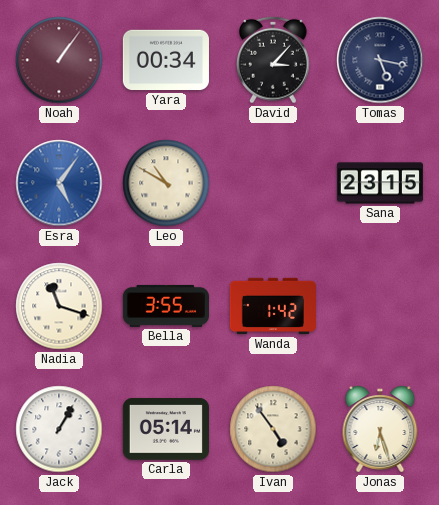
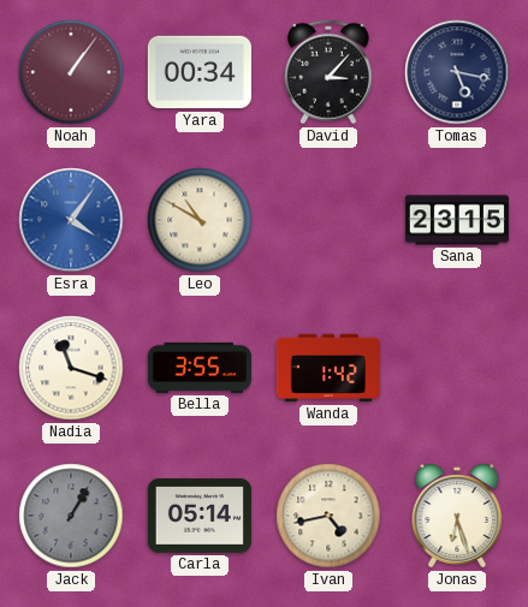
Esra: 5:06 -> 4:06 (71, 220)
Jack dial: white -> grey (71, 516)
Ivan: 4:54 -> 4:43 (328, 516)
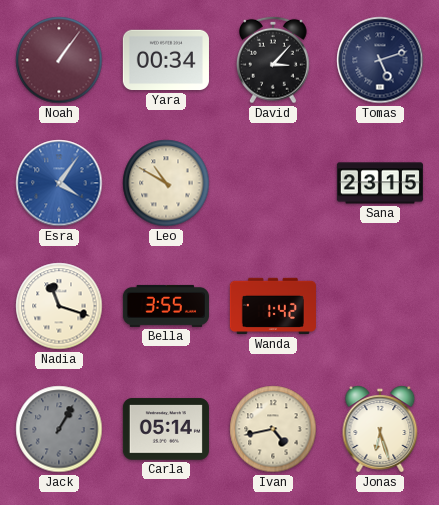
Tomas: 5:17 -> 5:12 (380, 60)
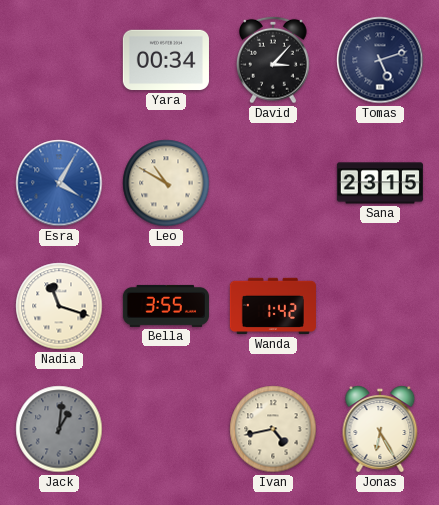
Noah: 1:06 -> none (59, 60)
Esra: 4:06 -> 4:05 (59, 183)
Jack: 1:05 -> 1:01 (59, 429)
Carla: 05:14 -> none (166, 429)
Jonas: 6:27 -> 6:25 (380, 429)
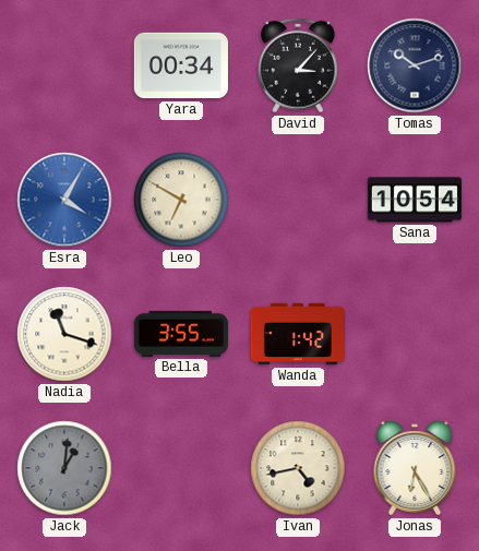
Tomas: 5:12 -> 10:12 (415, 65)
Leo: 10:50 -> 6:50 (181, 200)
Sana: 23:15 -> 10:54 (415, 200)
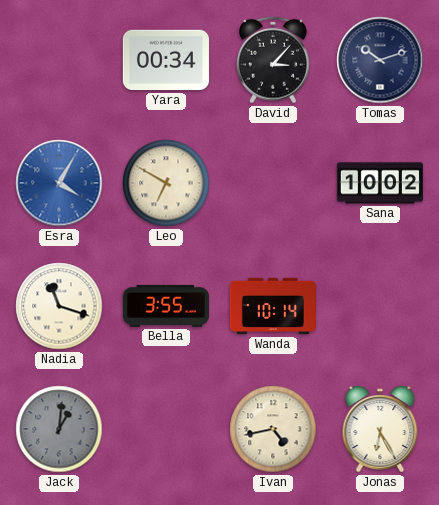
Sana: 10:54 -> 10:02 (380, 183)
Wanda: 1:42 -> 10:14 (273, 306)
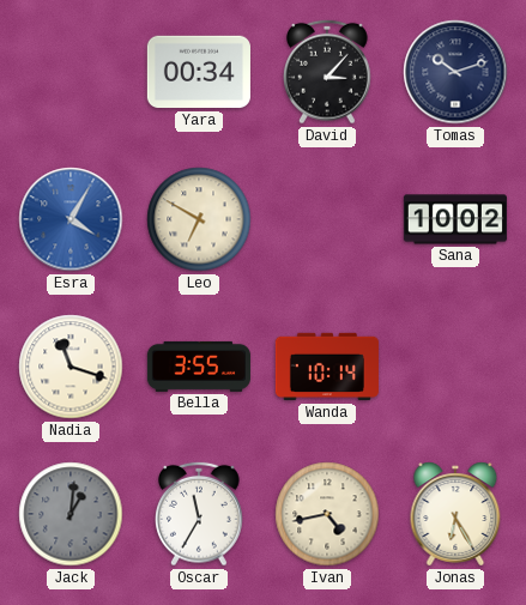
Oscar: none -> 11:35 (200, 514)
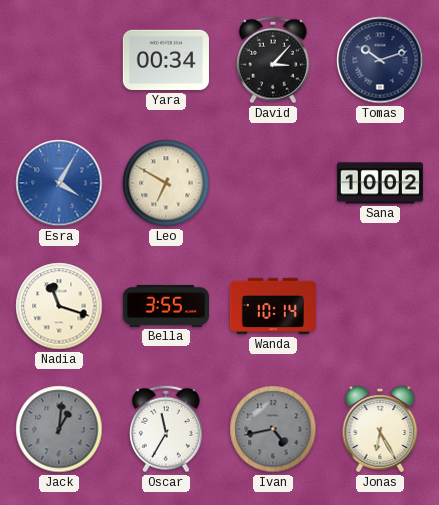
Ivan dial: cream -> grey (273, 429)
